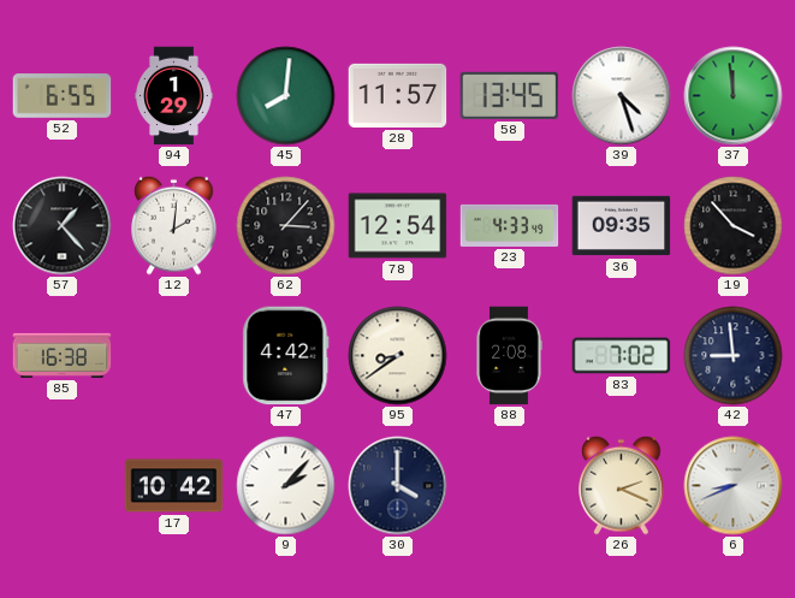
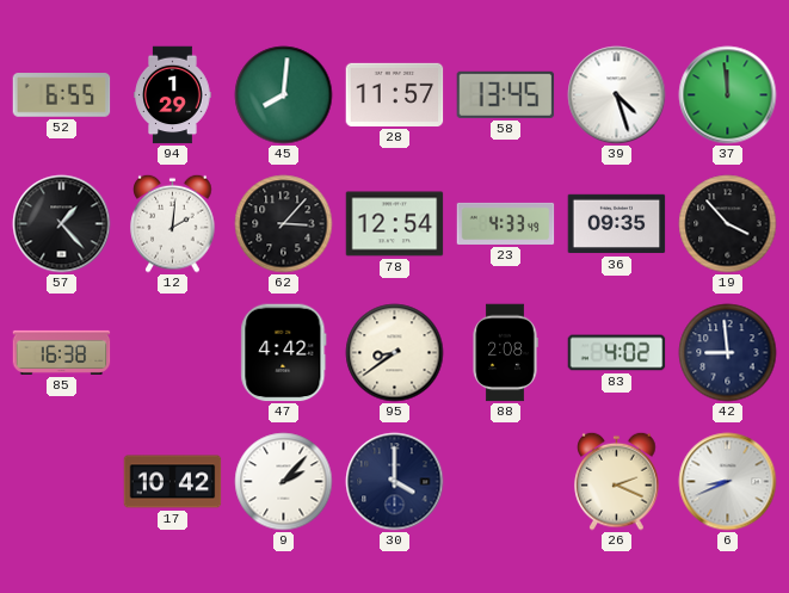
83: 7:02 -> 4:02 (617, 353)
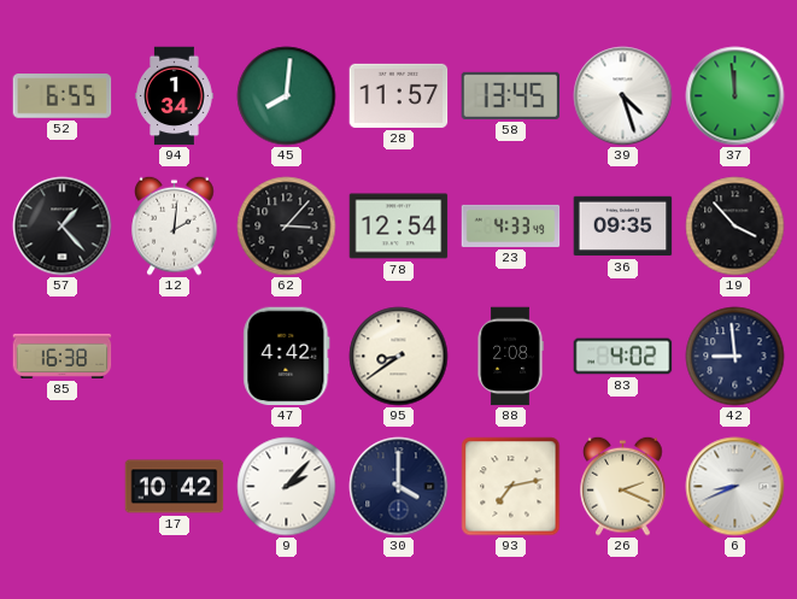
94: 1:29 -> 1:34 (175, 96)
93: none -> 7:13 (511, 487)
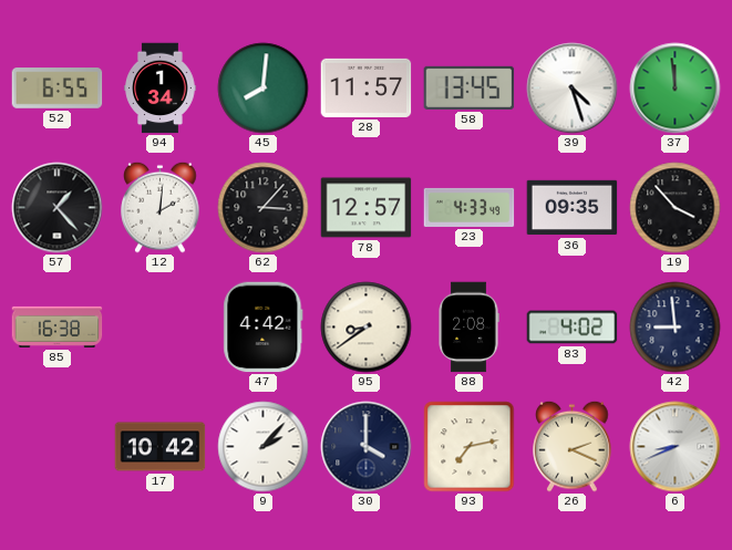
78: 12:54 -> 12:57 (367, 208)
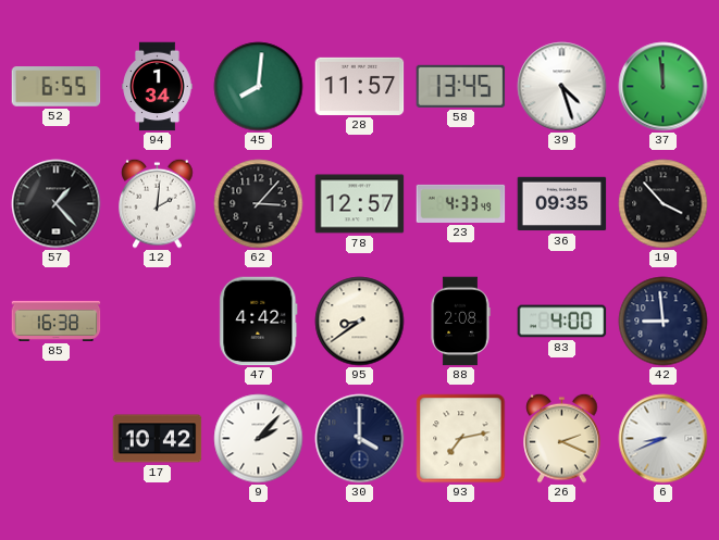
83: 4:02 -> 4:00 (562, 322)
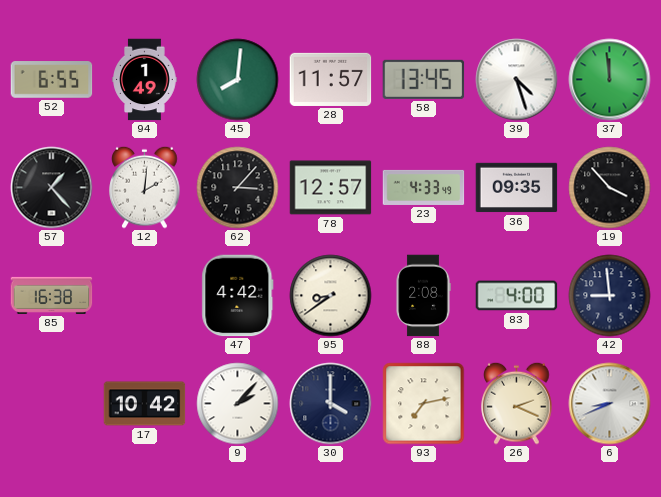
94: 1:34 -> 1:49 (145, 80)
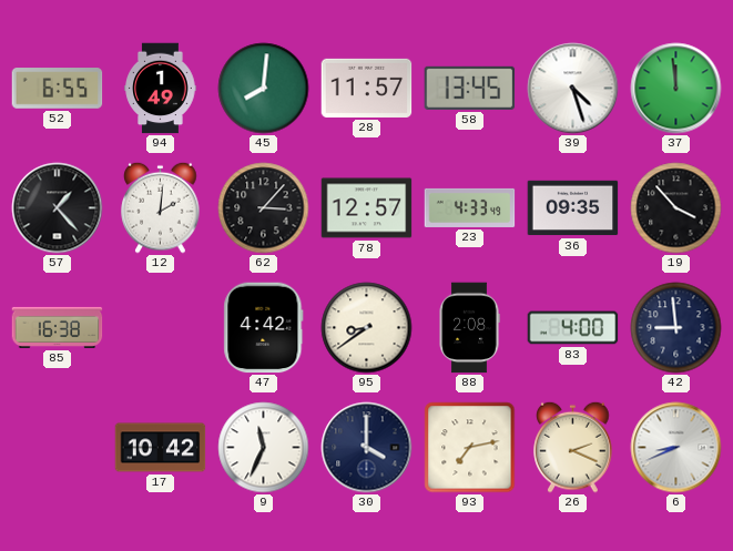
9: 2:07 -> 11:34 (264, 448)
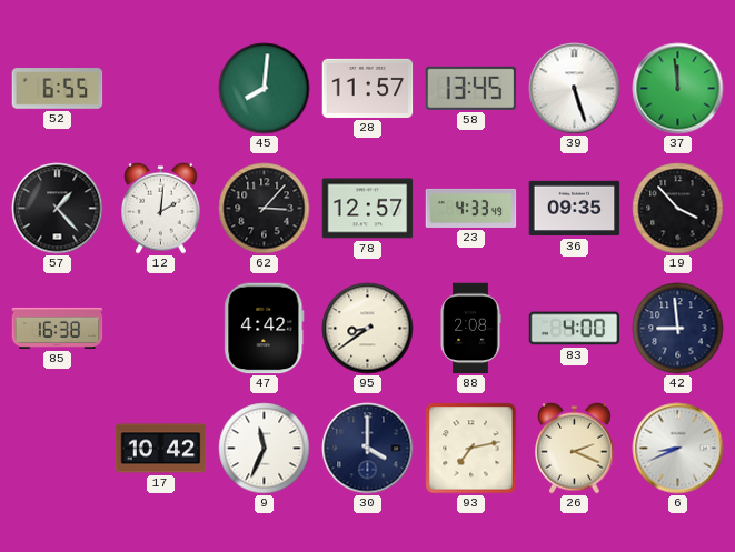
94: 1:49 -> none (161, 89)
39: 4:27 -> 5:27 (575, 89)
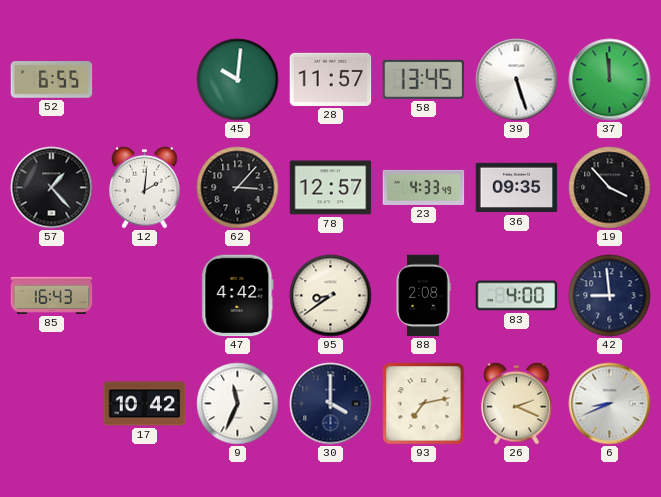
45: 8:01 -> 10:01 (238, 80)
85: 16:38 -> 16:43 (52, 295)
